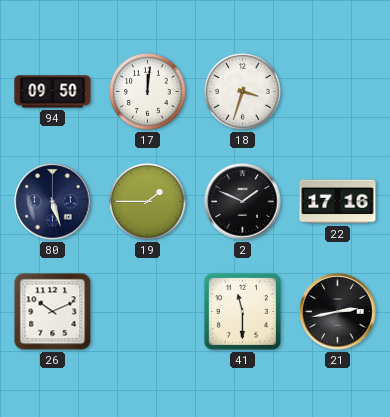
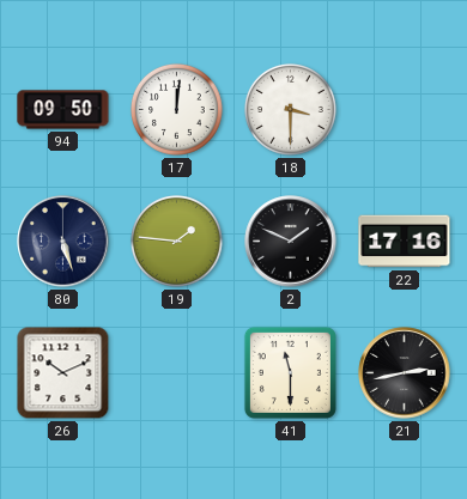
18: 3:33 -> 3:30 (290, 109)
19: 1:45 -> 1:46 (176, 241)
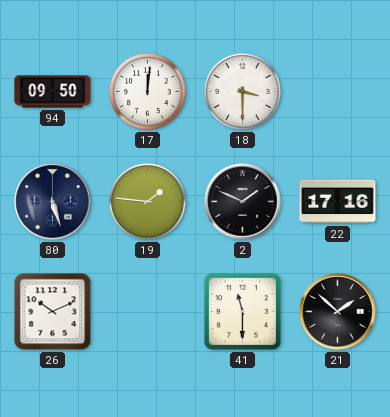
21: 2:43 -> 1:52 (338, 312)
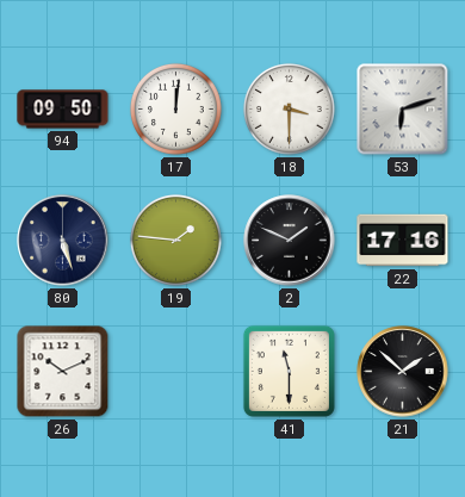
53: none -> 6:12 (403, 110)
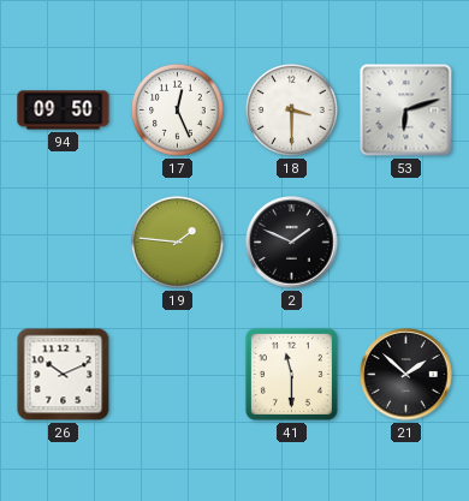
17: 12:01 -> 12:26 (177, 109)
80: 5:27 -> none (63, 241)
22: 17:16 -> none (403, 241)
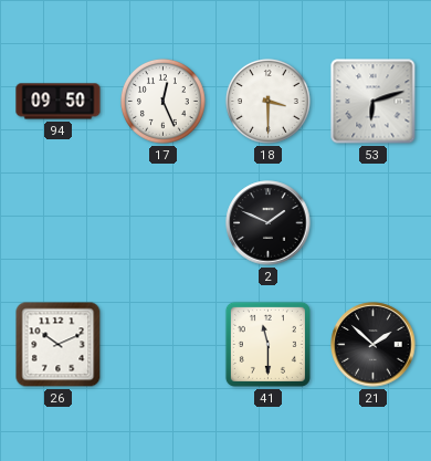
19: 1:46 -> none (177, 241)
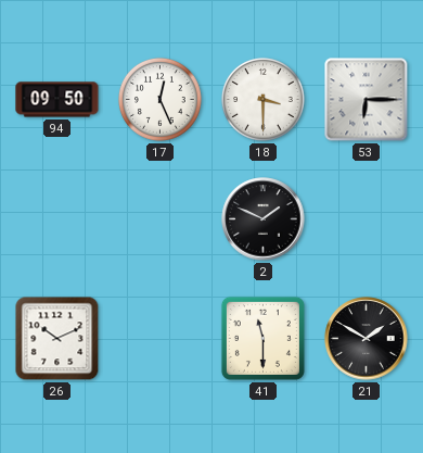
53: 6:12 -> 6:15 (367, 100)
21: 1:52 -> 1:50 (367, 339)
